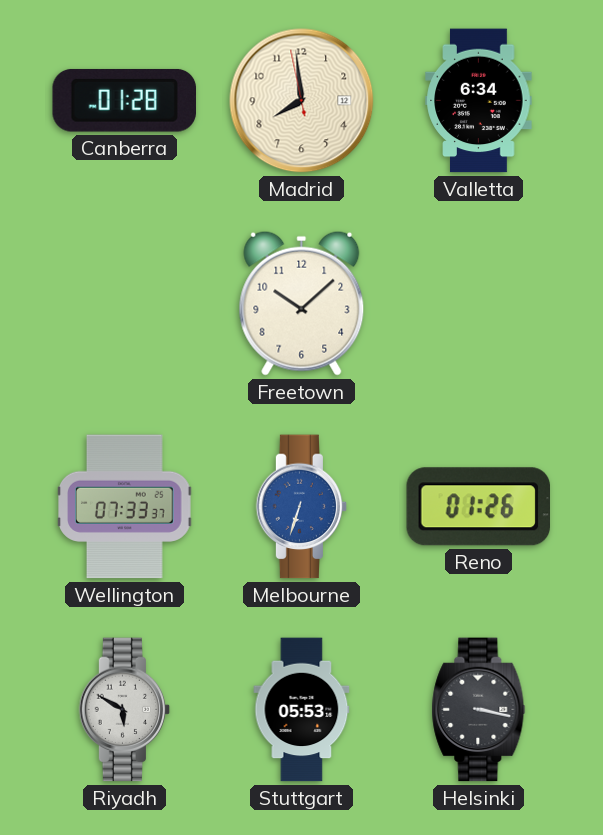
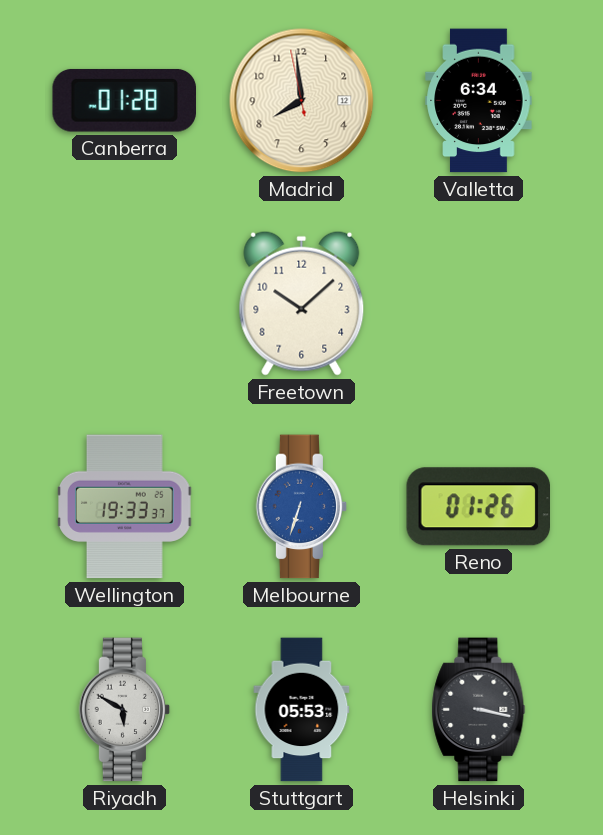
Wellington: 07:33 -> 19:33 (125, 507)
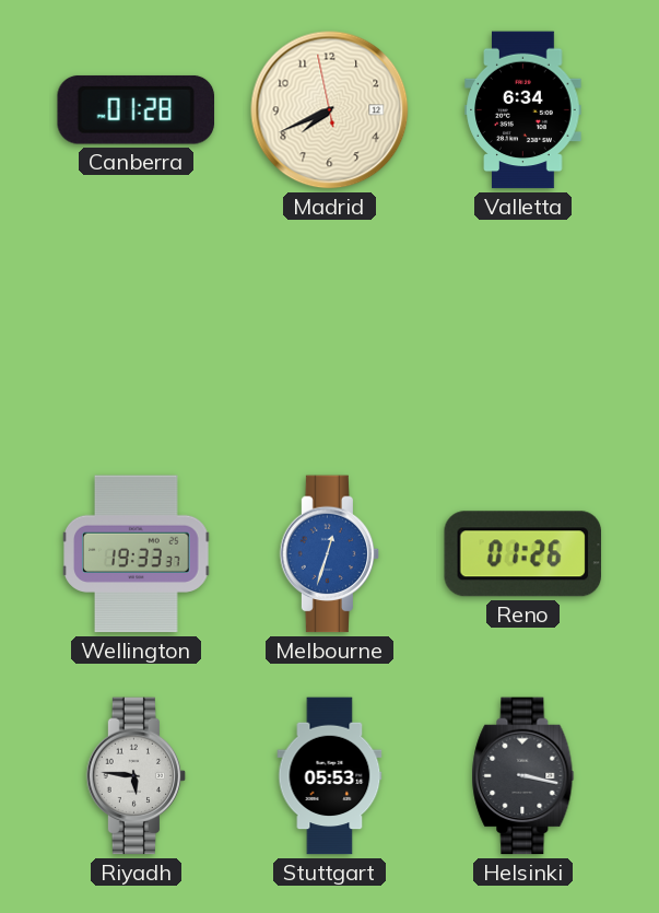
Madrid: 7:58 -> 7:40 (330, 110)
Freetown: 10:08 -> none (302, 303)
Melbourne: 6:33 -> 12:33 (330, 554)
Riyadh: 5:50 -> 5:46 (137, 776)
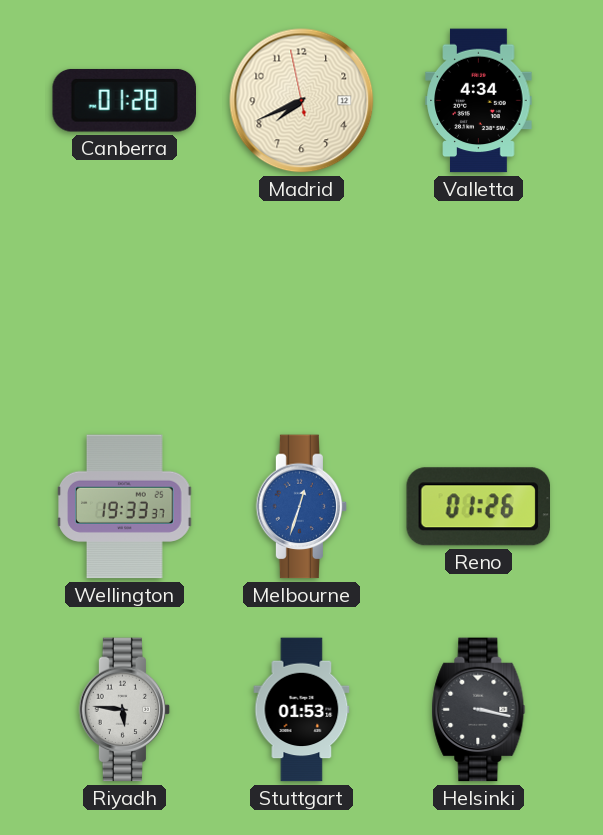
Valletta: 6:34 -> 4:34 (479, 101)
Stuttgart: 05:53 -> 01:53 (302, 710)
